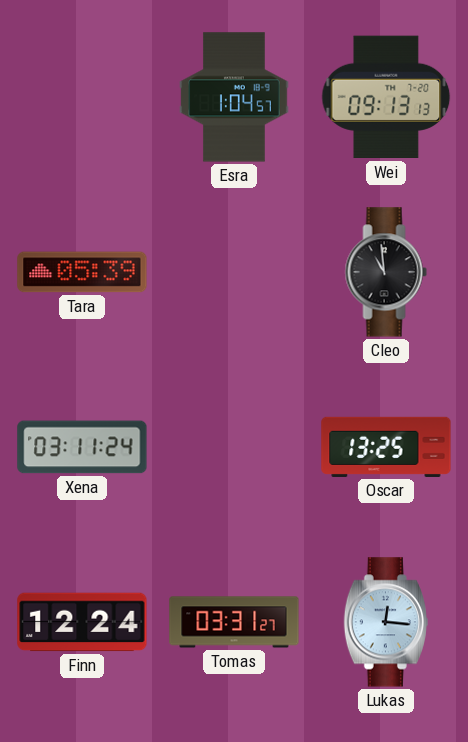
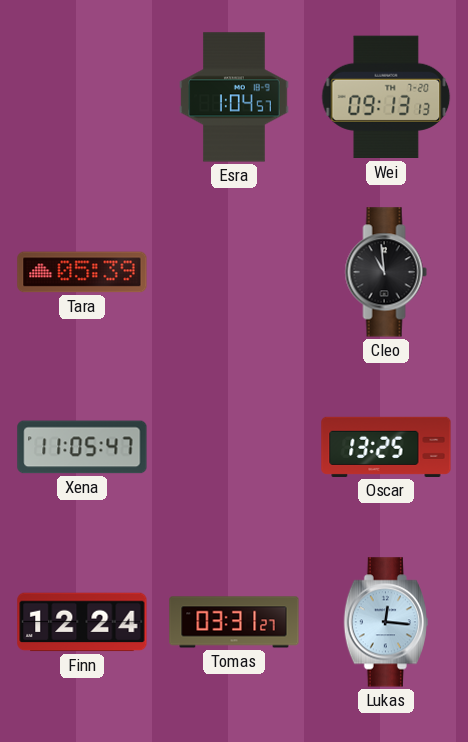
Xena: 03:11 -> 11:05 (82, 447)
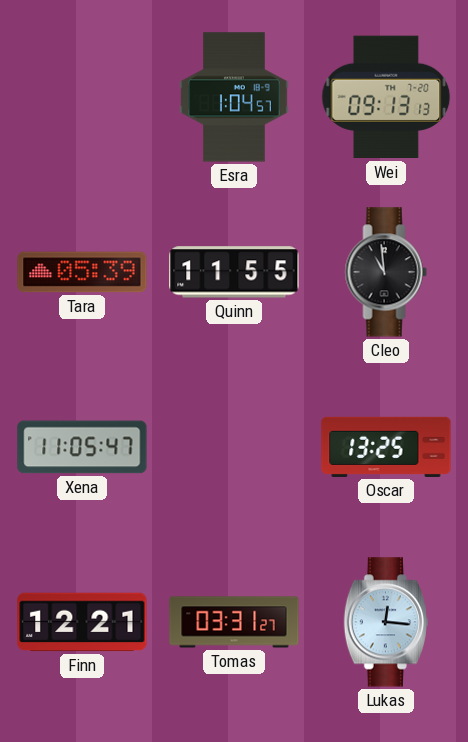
Quinn: none -> 11:55 (234, 272)
Finn: 12:24 -> 12:21 (82, 622)
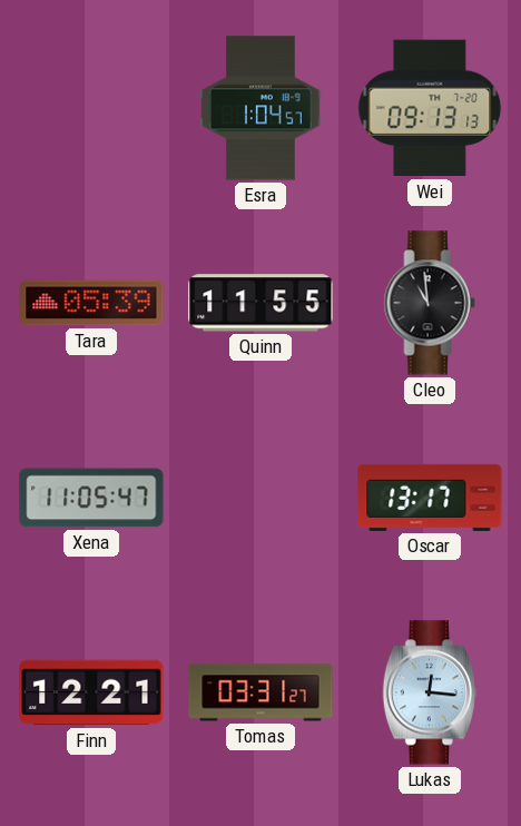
Oscar: 13:25 -> 13:17 (430, 498)
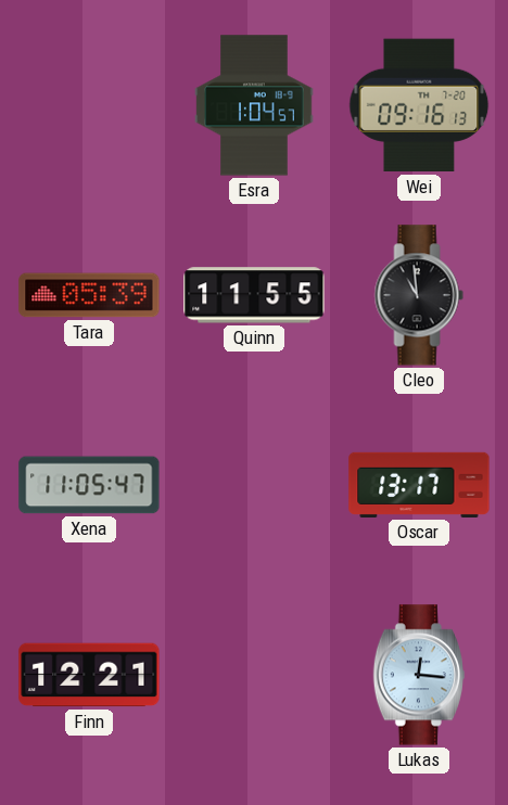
Wei: 09:13 -> 09:16 (419, 105)
Tomas: 03:31 -> none (260, 692)
